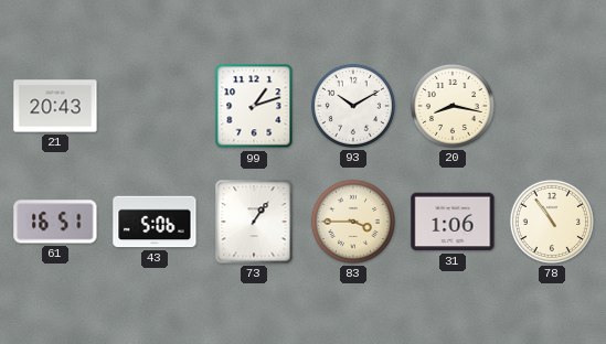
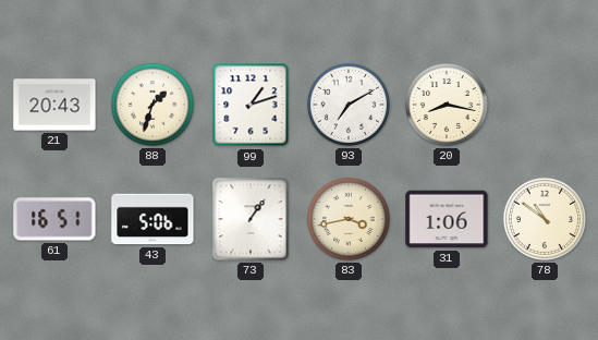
88: none -> 1:33 (152, 105)
93: 10:10 -> 7:10 (349, 105)
83: 3:45 -> 3:43 (349, 219)
78: 10:54 -> 10:51 (545, 219)
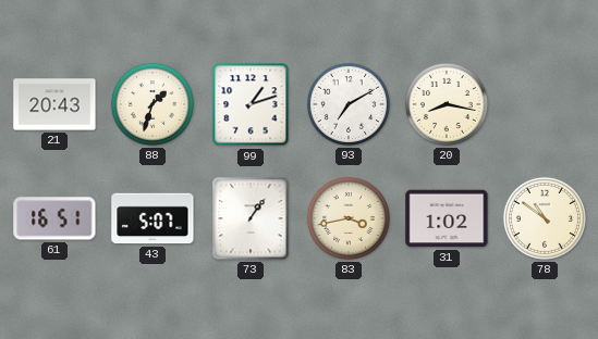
43: 5:06 -> 5:07 (152, 218)
31: 1:06 -> 1:02 (447, 218)
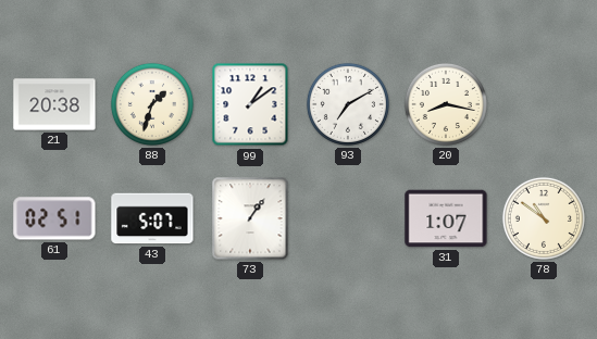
21: 20:43 -> 20:38 (54, 104)
99: 1:12 -> 1:09 (250, 104)
61: 16:51 -> 02:51 (54, 218)
83: 3:43 -> none (349, 218)
31: 1:02 -> 1:07 (446, 218)
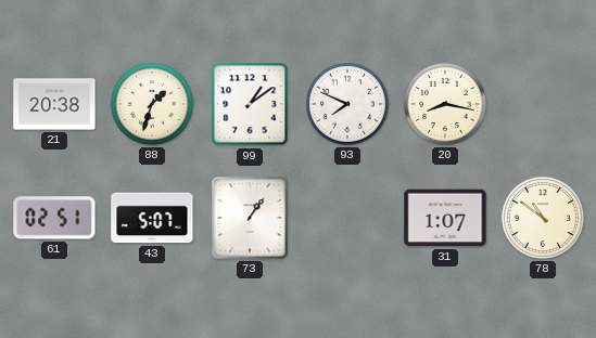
93: 7:10 -> 7:49 (347, 104)
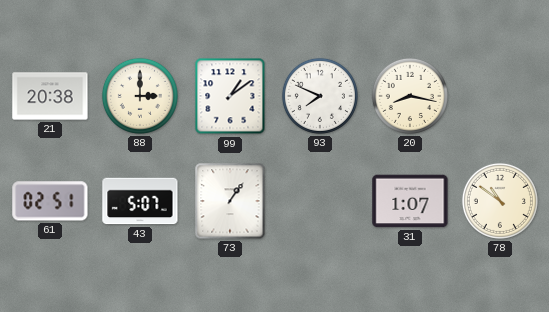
88: 1:33 -> 3:00 (140, 96)
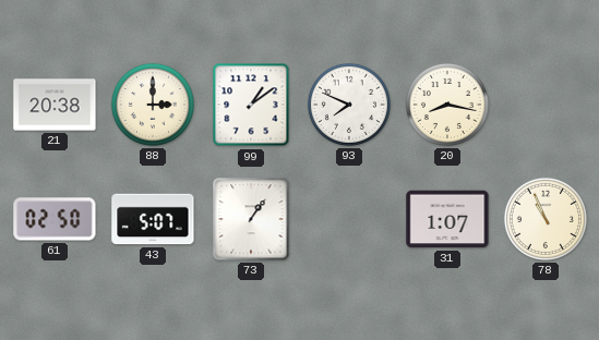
61: 02:51 -> 02:50 (55, 219)
78: 10:51 -> 10:56 (546, 219)
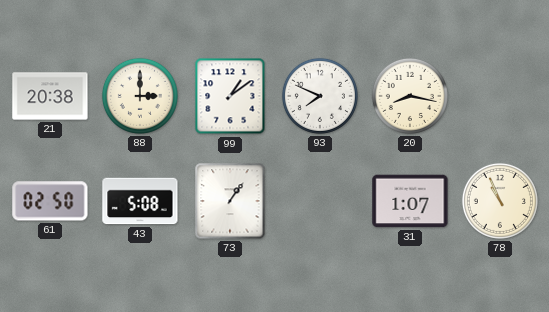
43: 5:07 -> 5:08 (140, 201)
